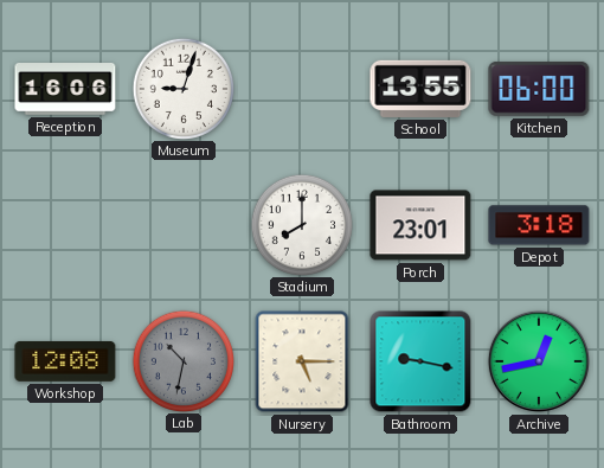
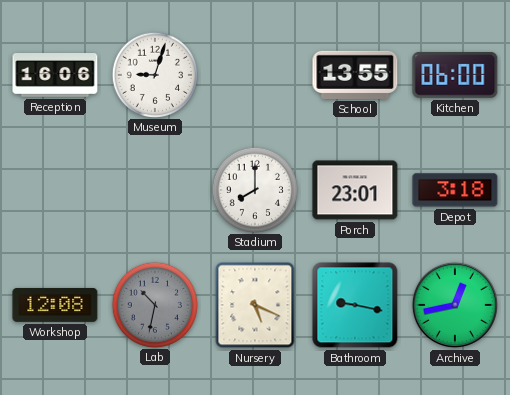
Nursery: 5:15 -> 5:19 (255, 305)
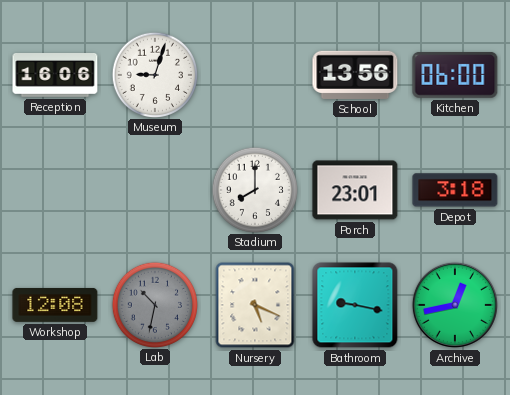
School: 13:55 -> 13:56 (355, 75)
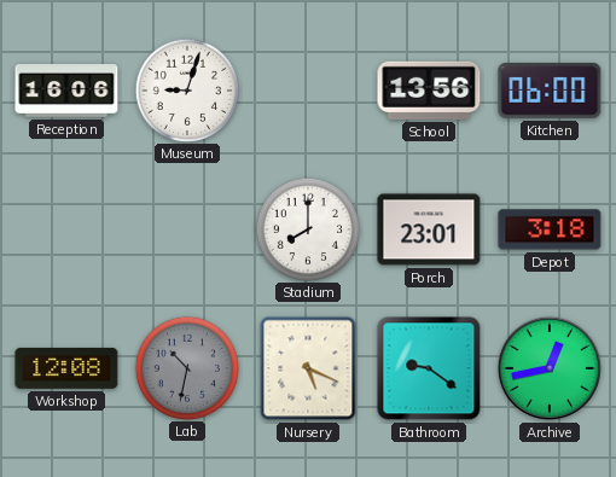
Bathroom: 9:17 -> 9:21 (429, 368)
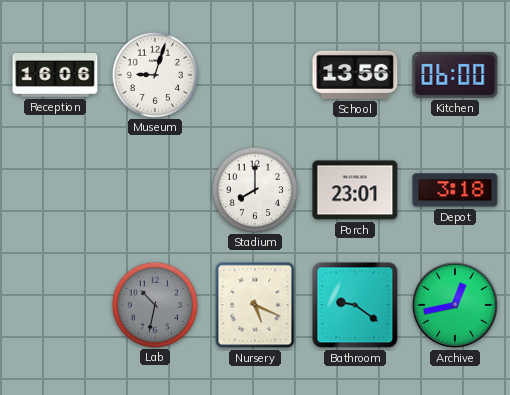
Workshop: 12:08 -> none (66, 368)
